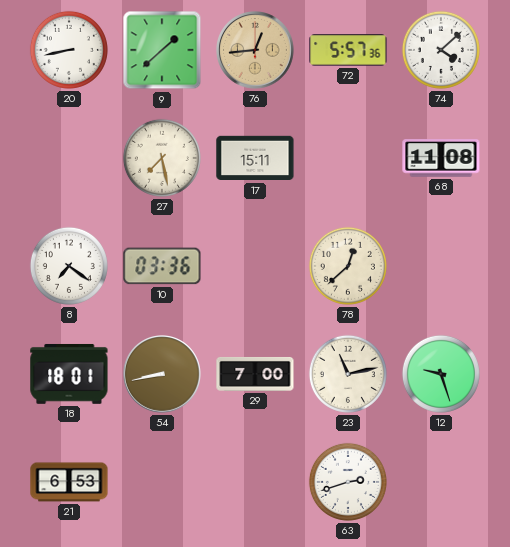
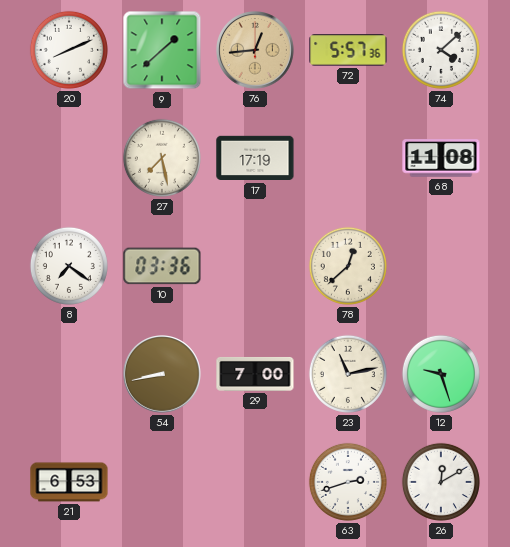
20: 8:43 -> 8:11 (69, 50)
17: 15:11 -> 17:19 (255, 158)
18: 18:01 -> none (69, 374)
26: none -> 12:10 (441, 482)
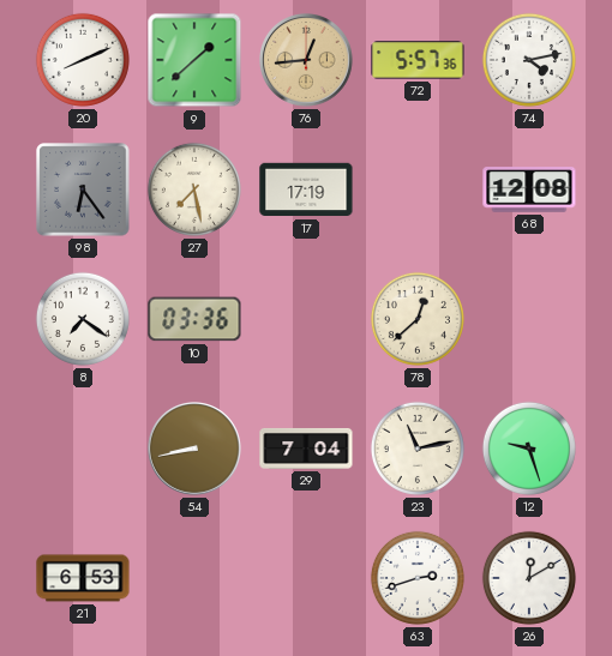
74: 4:08 -> 4:13 (529, 60)
98: none -> 6:24 (83, 189)
68: 11:08 -> 12:08 (529, 189)
29: 7:00 -> 7:04 (306, 449)
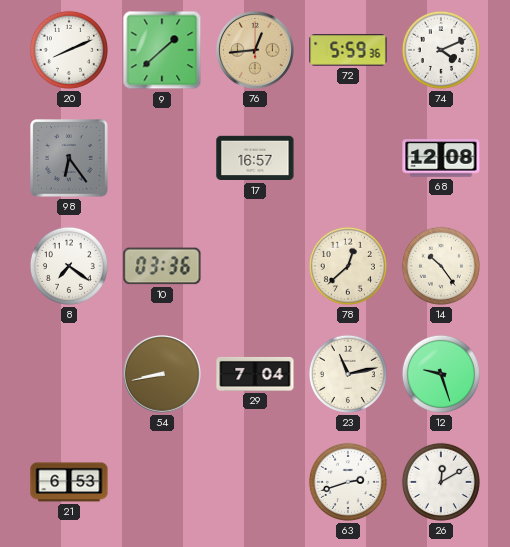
72: 5:57 -> 5:59 (348, 50)
74: 4:13 -> 4:11 (441, 50)
27: 7:28 -> none (194, 189)
17: 17:19 -> 16:57 (255, 158)
14: none -> 10:24 (441, 266)
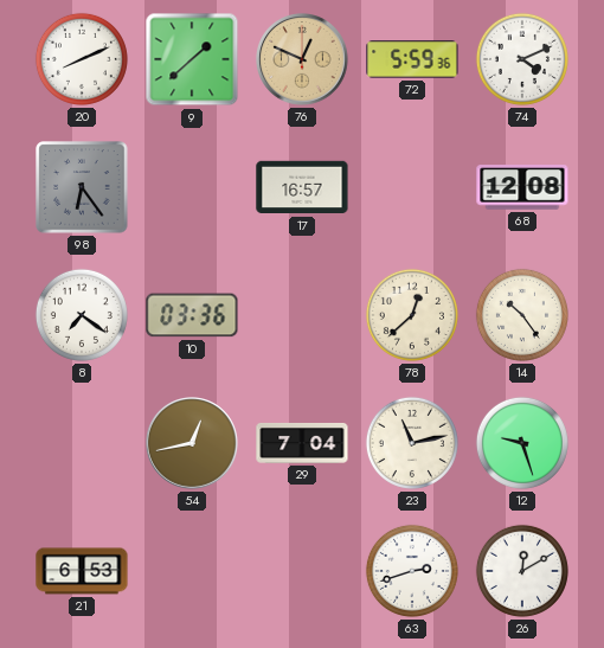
76: 12:44 -> 12:49 (303, 60)
54: 8:43 -> 12:43 (193, 444)
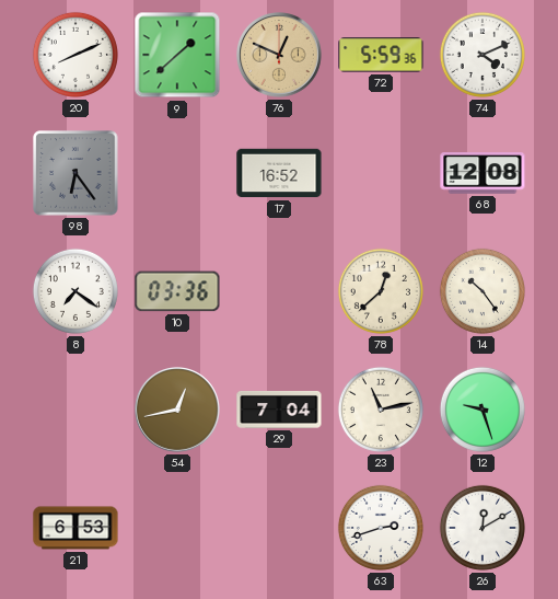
17: 16:57 -> 16:52 (279, 173)
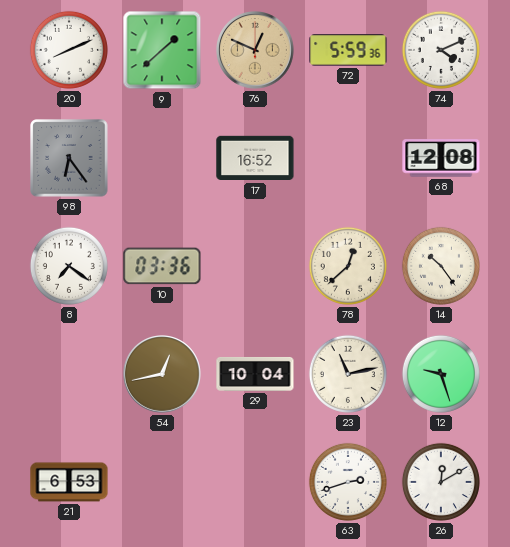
29: 7:04 -> 10:04 (255, 374)
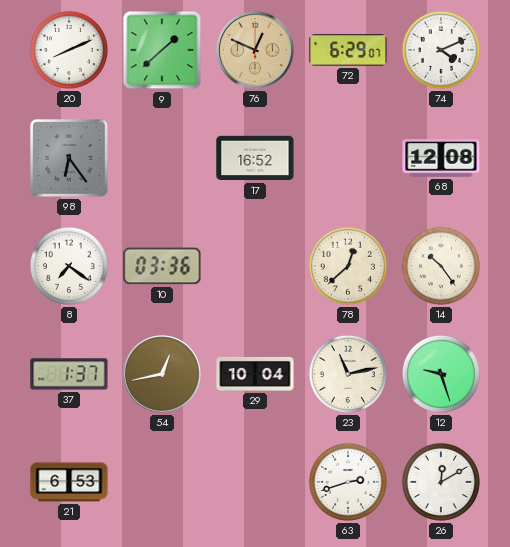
72: 5:59 -> 6:29 (348, 50)
37: none -> 1:37 (69, 374)
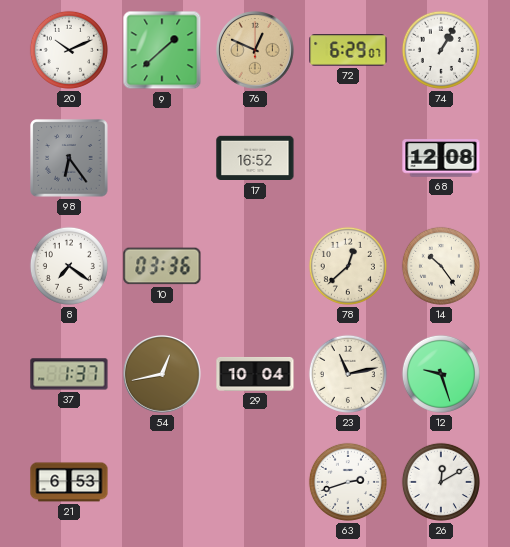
20: 8:11 -> 10:11 (69, 50)
74: 4:11 -> 1:05 (441, 50)
